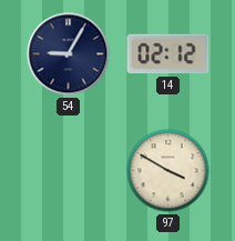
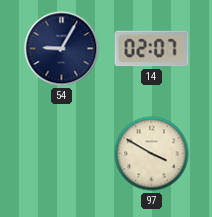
14: 02:12 -> 02:07 (152, 49)
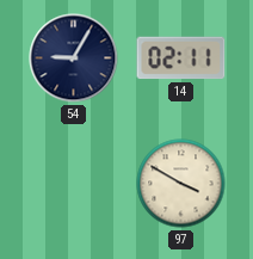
14: 02:07 -> 02:11 (181, 58)
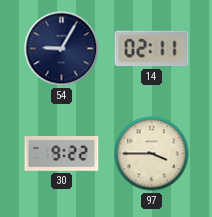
30: none -> 9:22 (62, 154)
97: 3:50 -> 3:45 (152, 154)
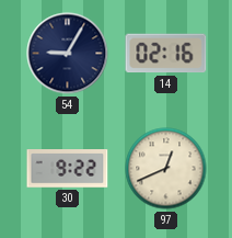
14: 02:11 -> 02:16 (166, 54)
97: 3:45 -> 12:41 (166, 169)
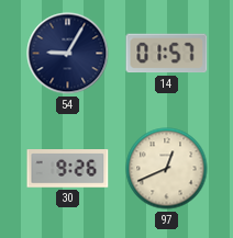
14: 02:16 -> 01:57 (167, 54)
30: 9:22 -> 9:26 (68, 169)
